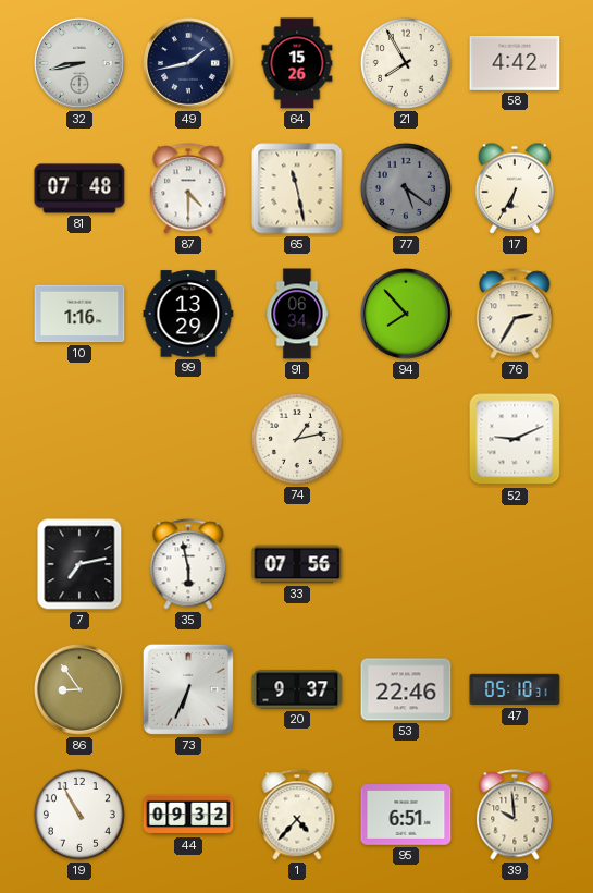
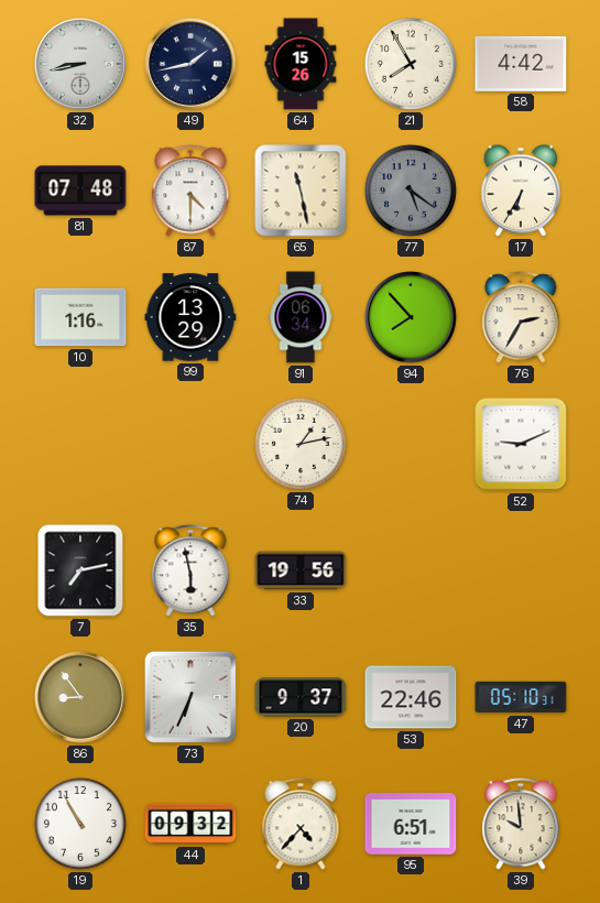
33: 07:56 -> 19:56 (301, 570)
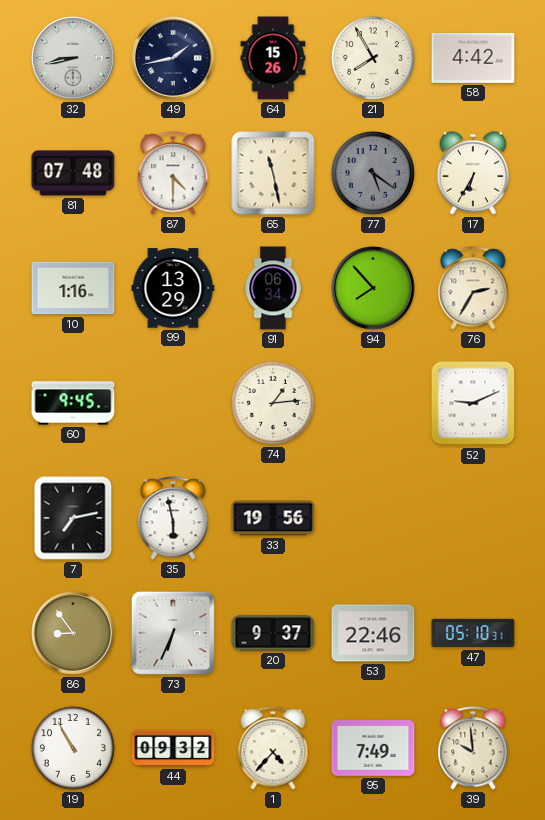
60: none -> 9:45 (73, 403)
74: 1:13 -> 1:14 (273, 403)
95: 6:51 -> 7:49 (373, 749)
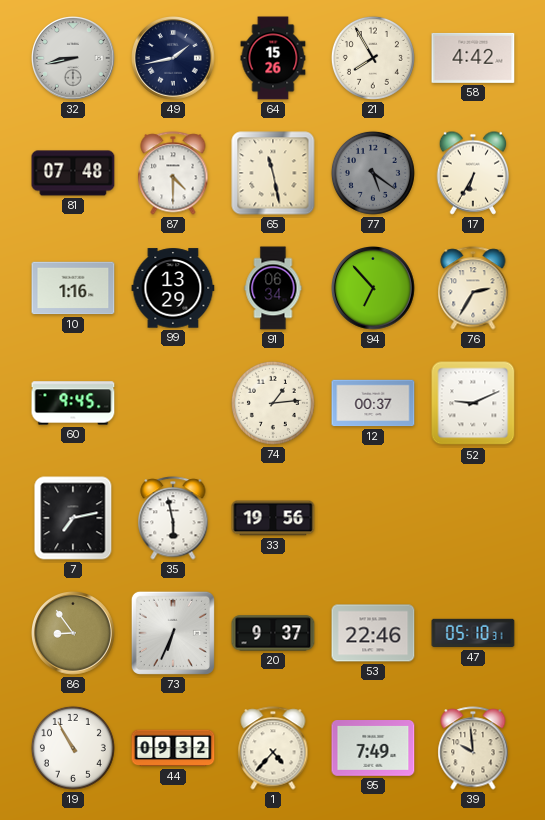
94: 7:53 -> 6:53 (374, 289)
12: none -> 00:37 (373, 403)
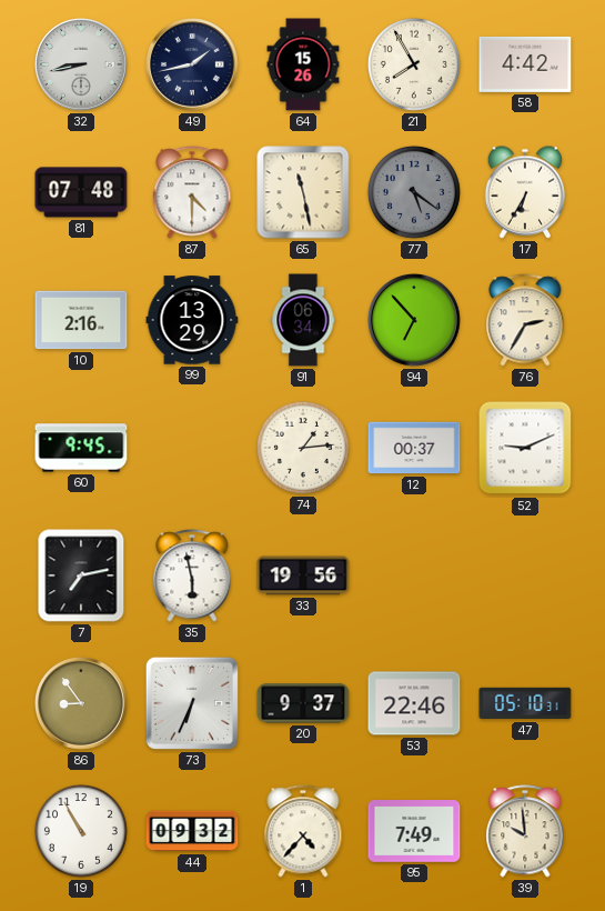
10: 1:16 -> 2:16 (81, 320)
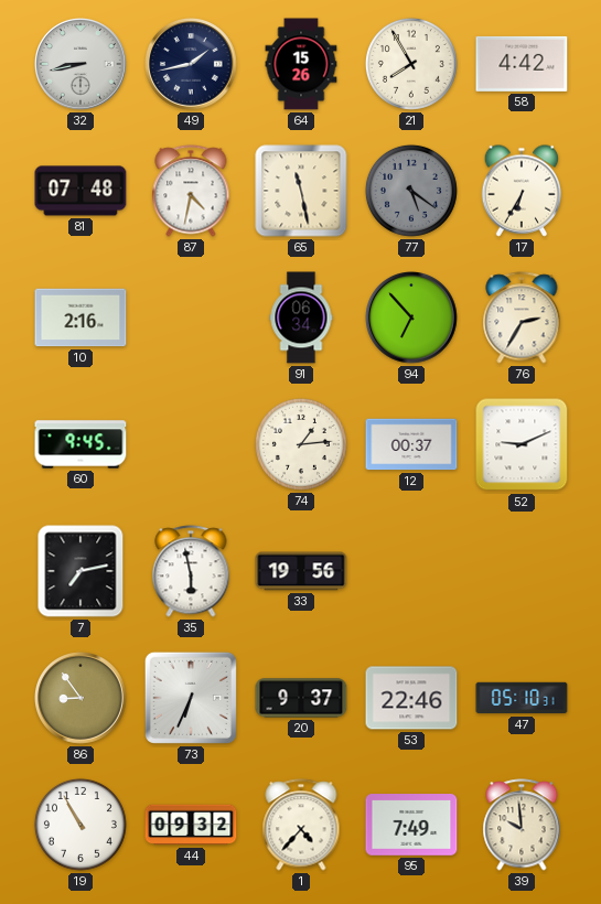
87: 4:30 -> 4:32 (191, 191)
99: 13:29 -> none (192, 320)
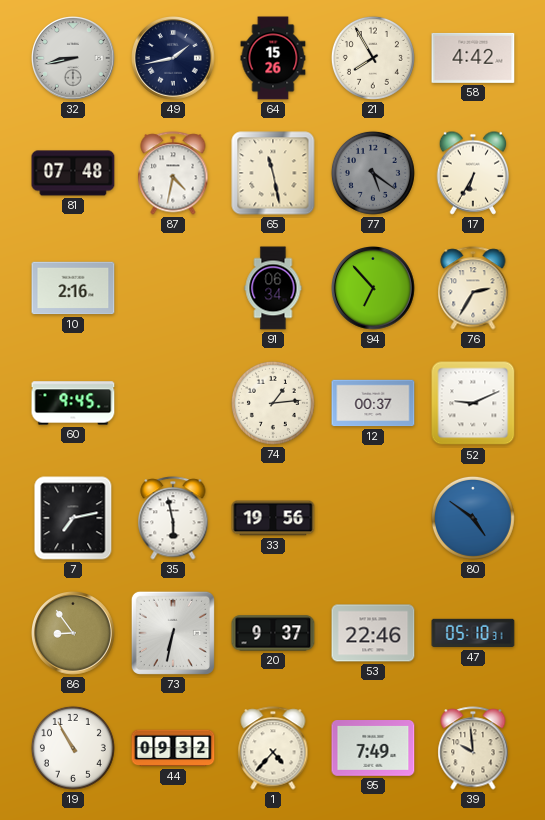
80: none -> 4:51 (473, 518)
73: 6:34 -> 6:32 (173, 633)
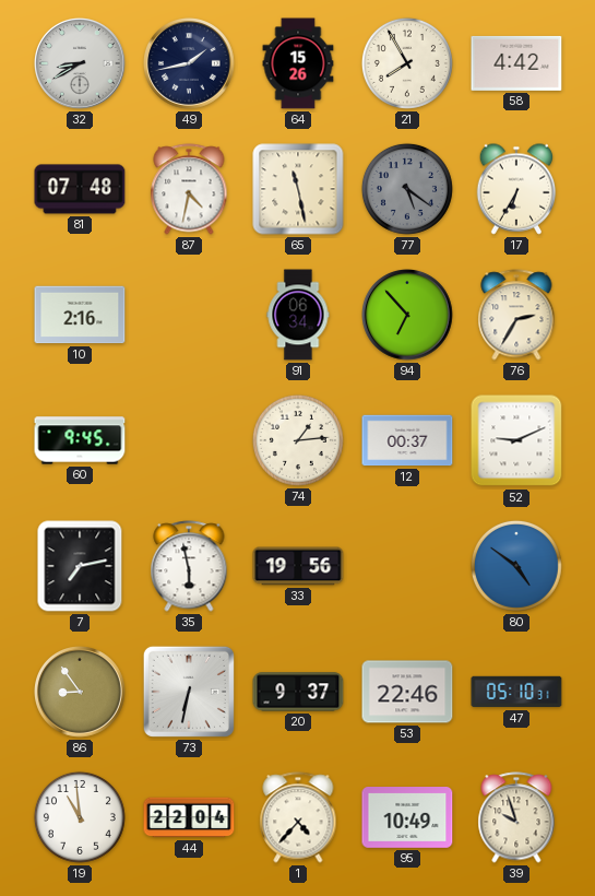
32: 8:43 -> 8:40 (81, 64)
19: 10:55 -> 10:59 (80, 817)
44: 09:32 -> 22:04 (189, 817)
95: 7:49 -> 10:49 (407, 818)
39: 9:59 -> 9:57 (516, 817)
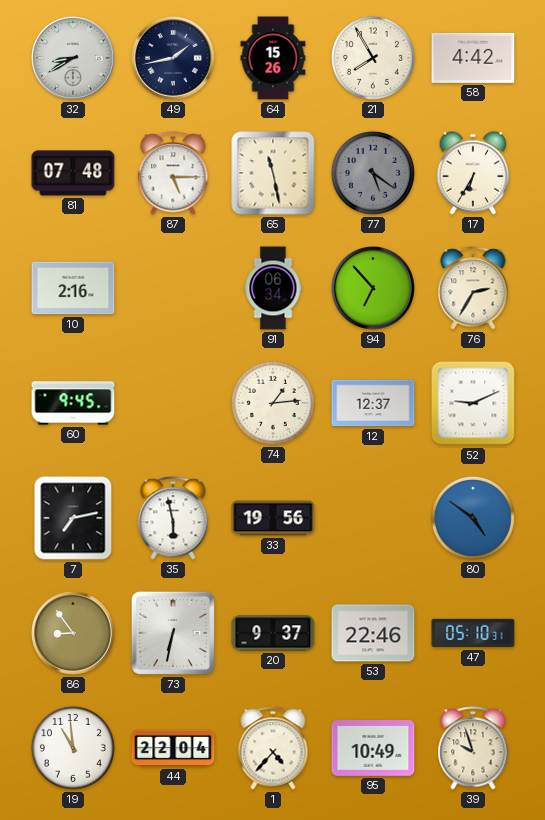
87: 4:32 -> 5:15 (173, 173)
12: 00:37 -> 12:37 (373, 403)
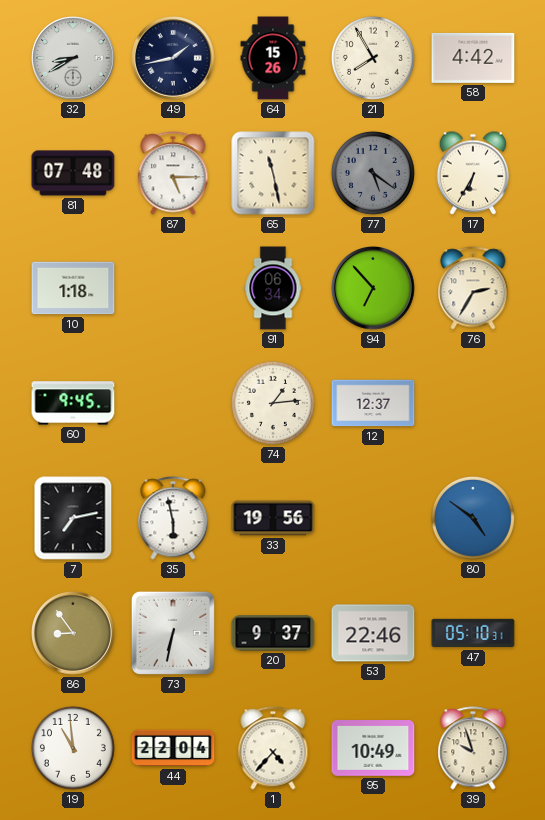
10: 2:16 -> 1:18 (73, 288)
52: 9:11 -> none (473, 403)
